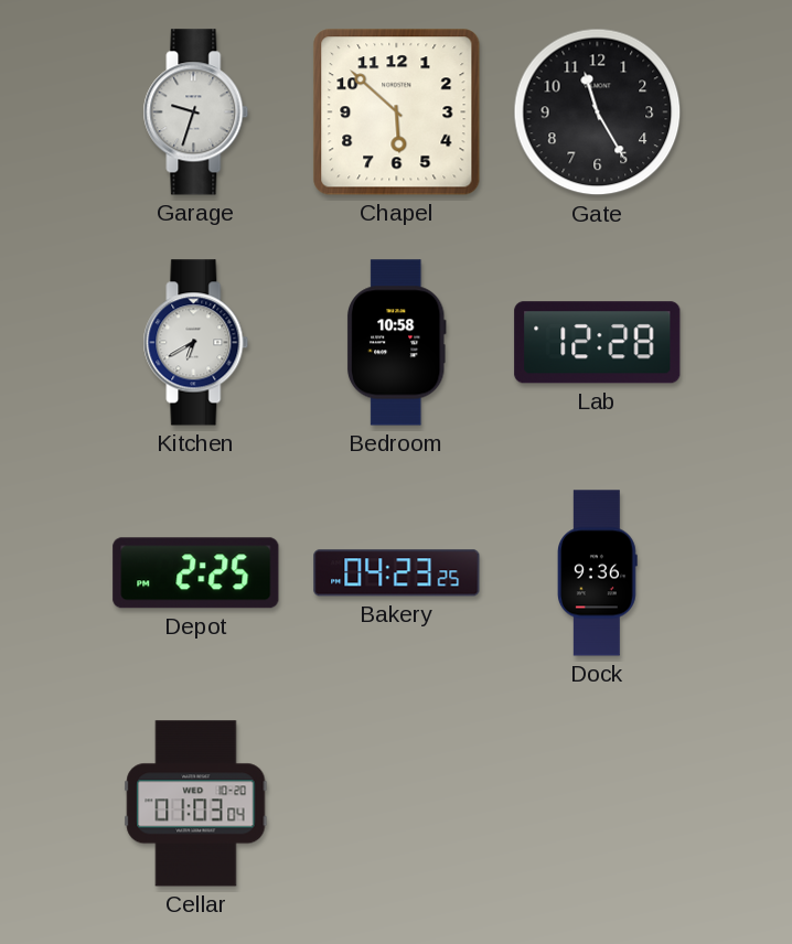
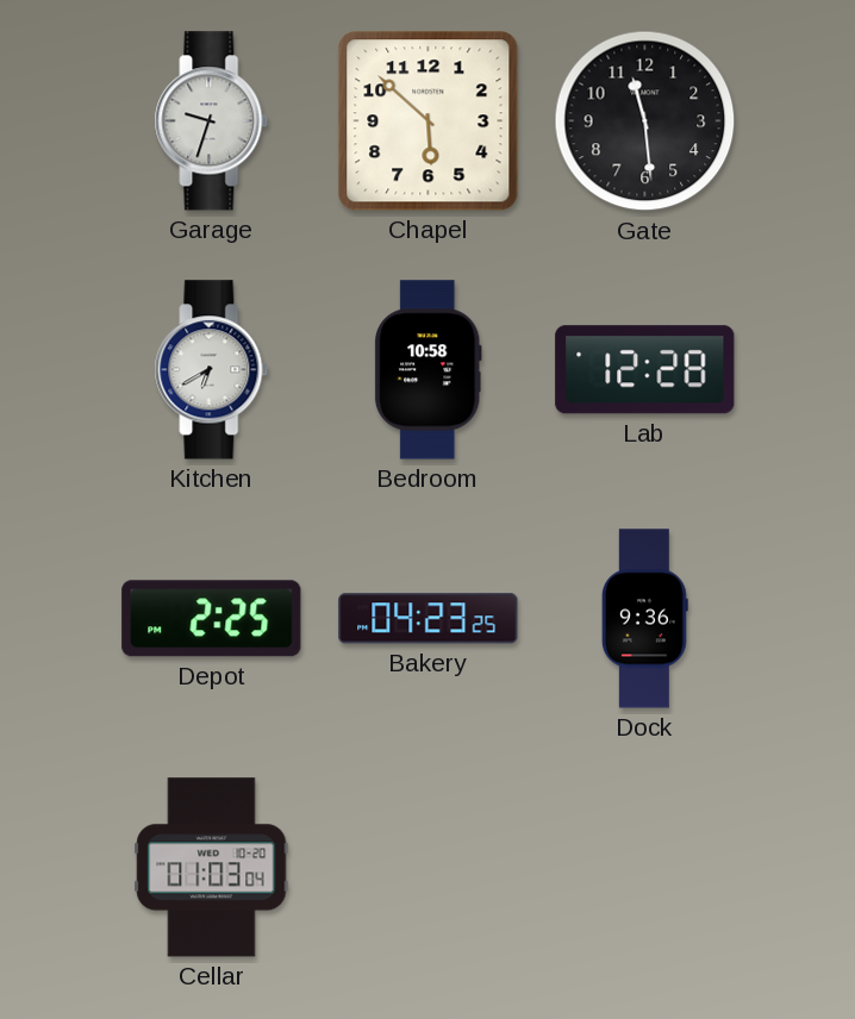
Gate: 11:25 -> 11:29 (645, 121)
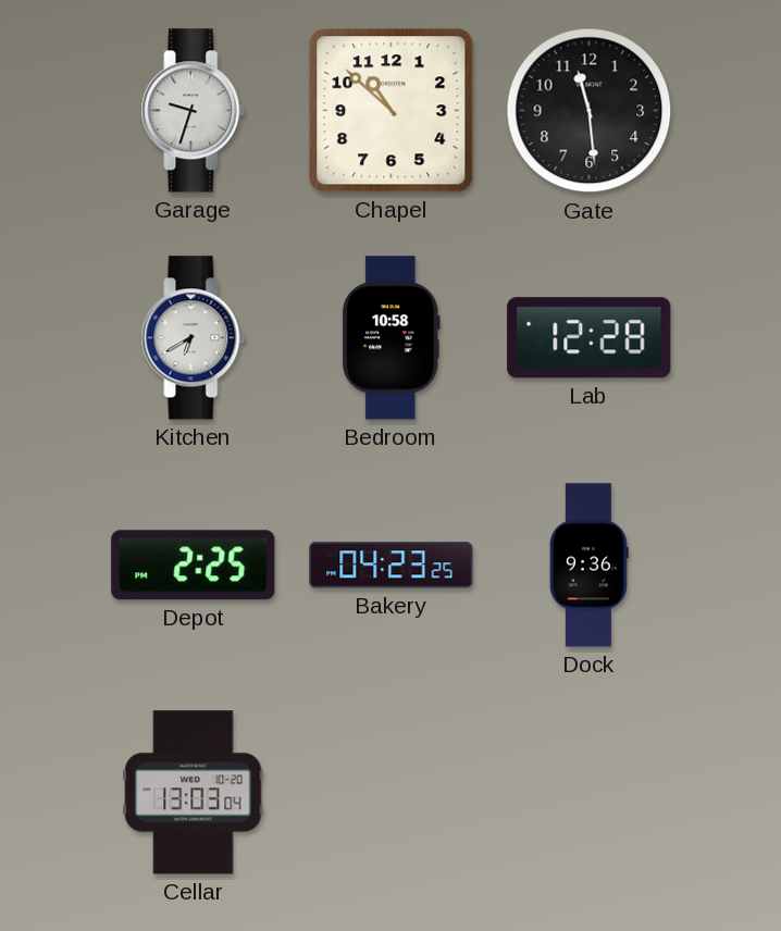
Chapel: 5:52 -> 10:52 (392, 111)
Cellar: 01:03 -> 13:03 (194, 793)
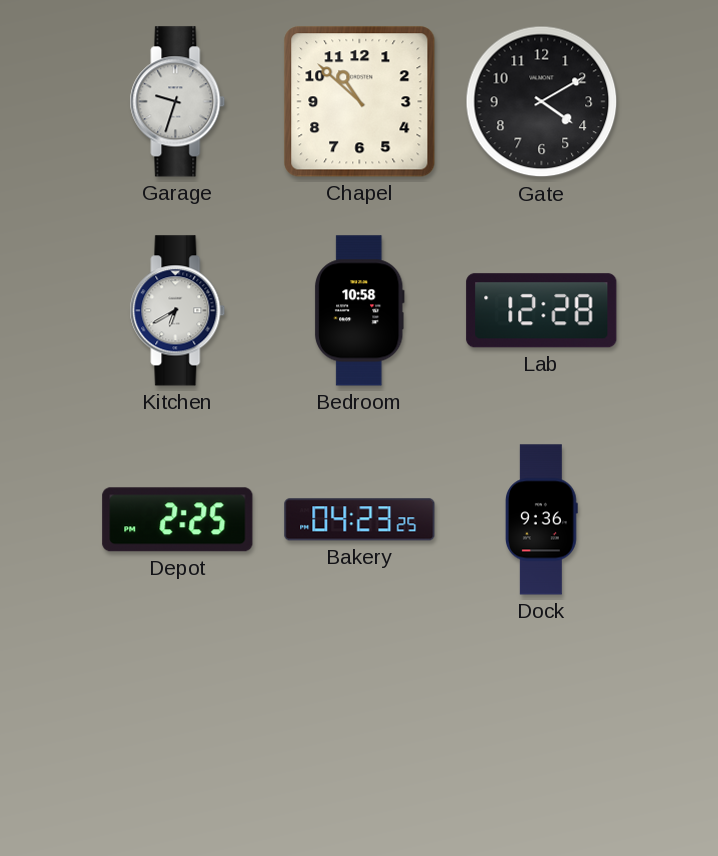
Gate: 11:29 -> 4:10 (542, 102)
Cellar: 13:03 -> none (194, 793)
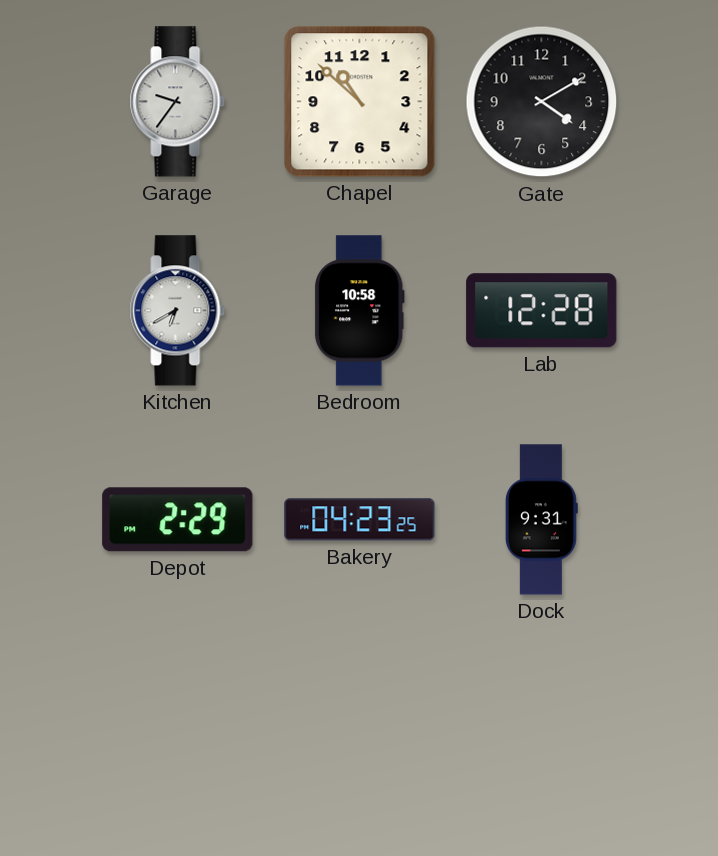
Garage: 9:33 -> 9:36 (178, 102)
Depot: 2:25 -> 2:29 (178, 520)
Dock: 9:36 -> 9:31 (542, 520)
